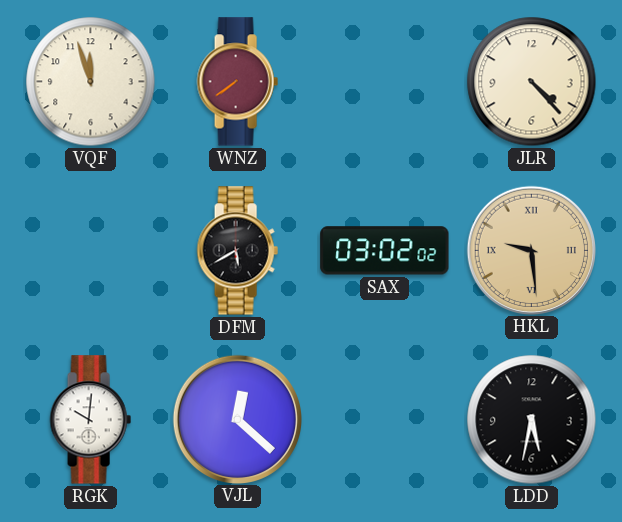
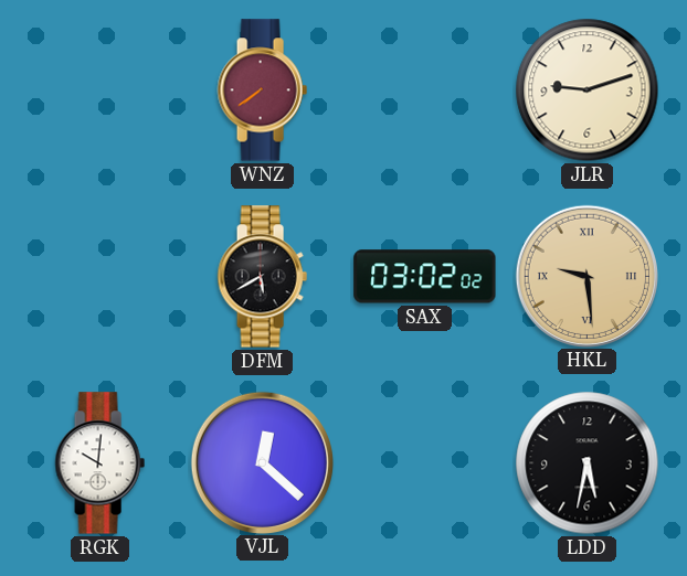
VQF: 11:57 -> none (91, 82)
JLR: 4:23 -> 9:12 (588, 90)
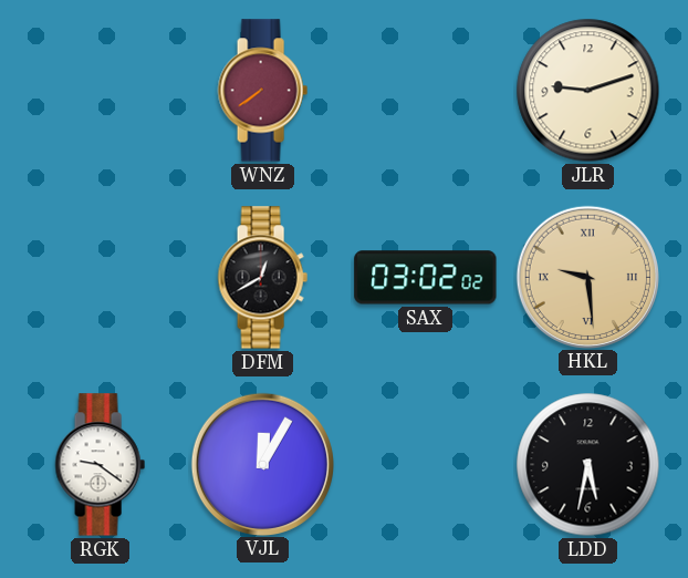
DFM: 5:40 -> 12:40 (262, 278)
RGK: 10:01 -> 9:21 (100, 465)
VJL: 12:22 -> 12:05 (262, 464)
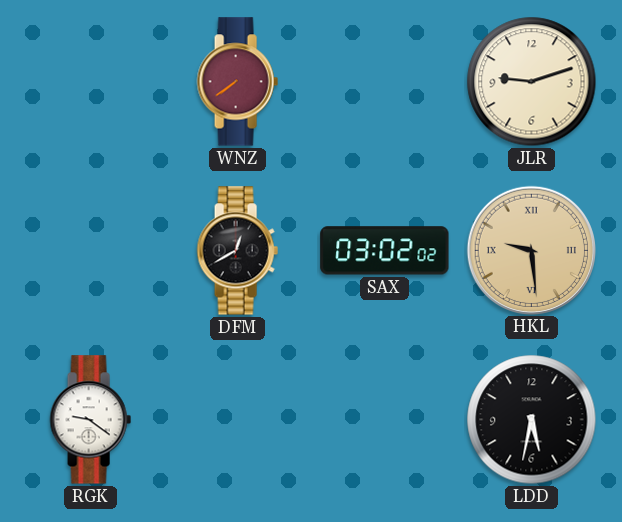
VJL: 12:05 -> none (262, 464)
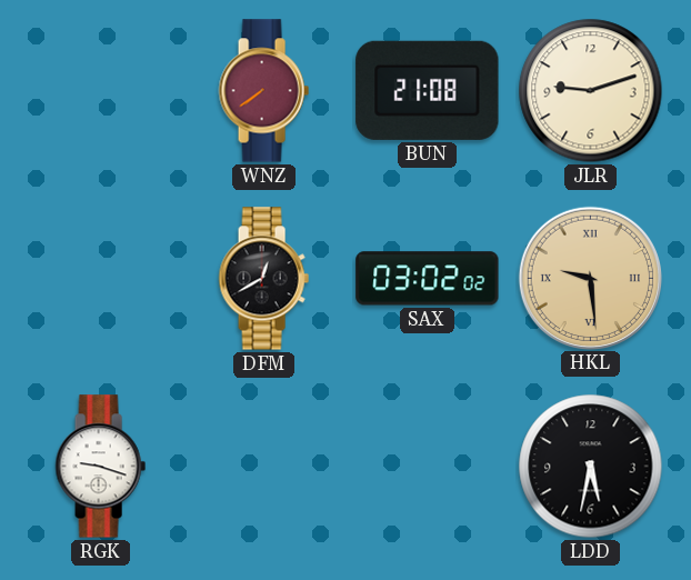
BUN: none -> 21:08 (428, 90)
RGK: 9:21 -> 9:18 (100, 467)
